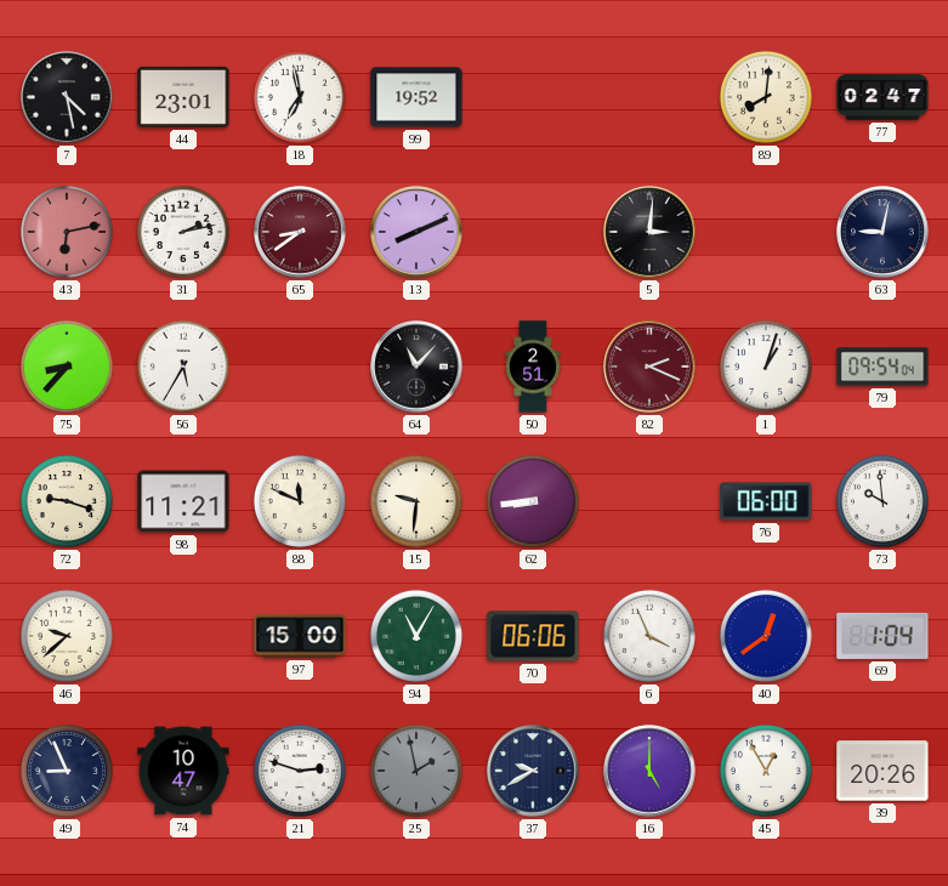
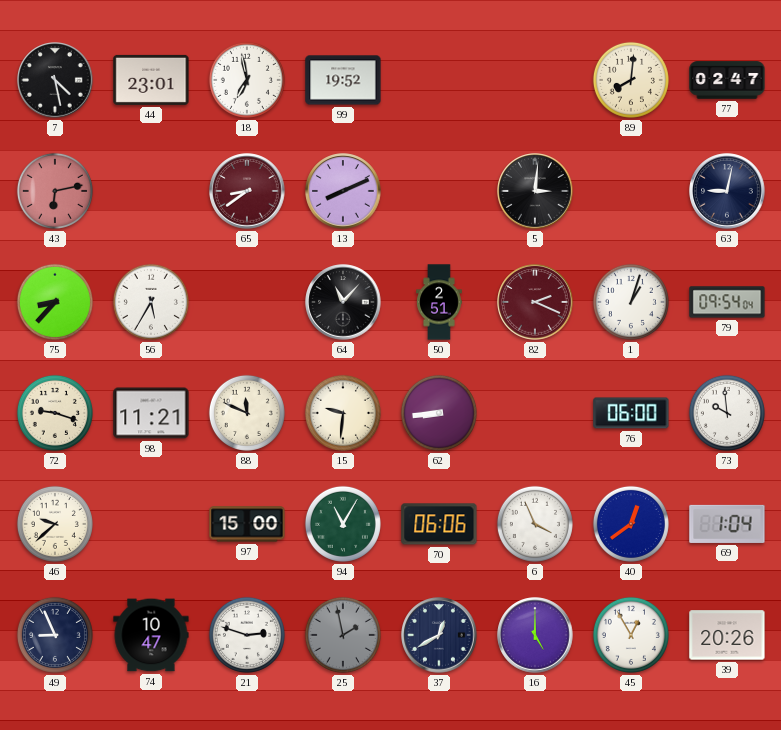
31: 2:13 -> none (183, 232)
37: 9:40 -> 12:40 (439, 635)
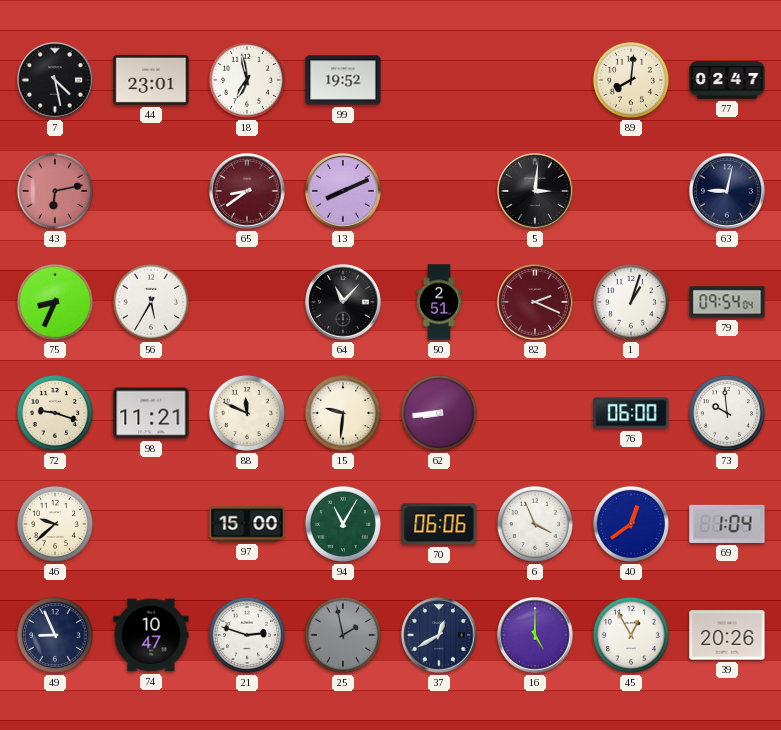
75: 8:37 -> 8:34 (55, 302)
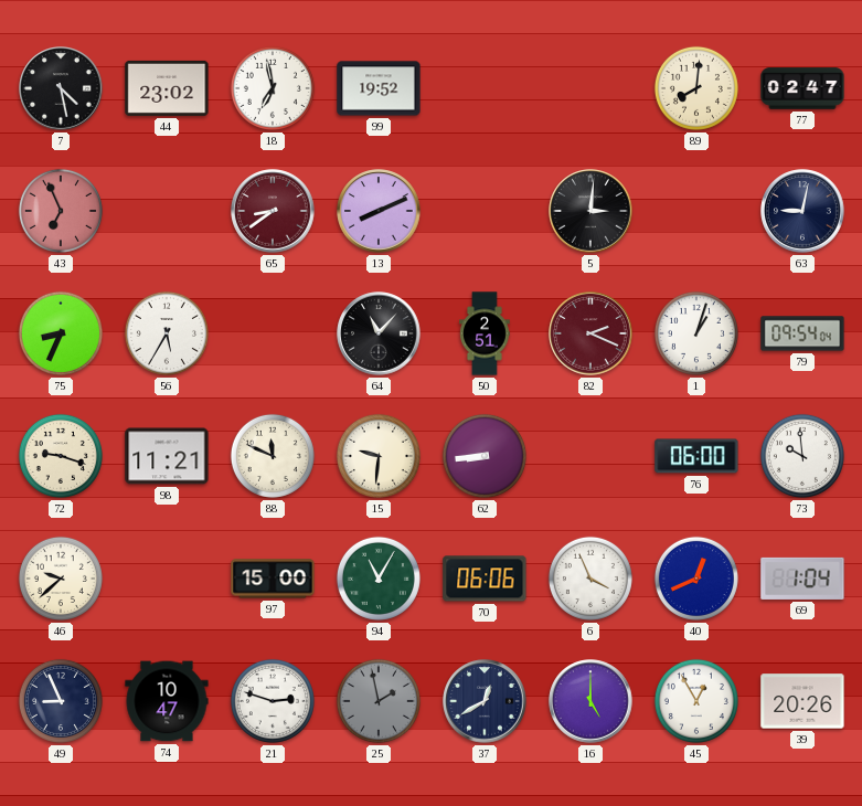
44: 23:01 -> 23:02 (167, 88)
43: 6:13 -> 6:56 (61, 211)
40: 12:39 -> 12:41 (696, 579)
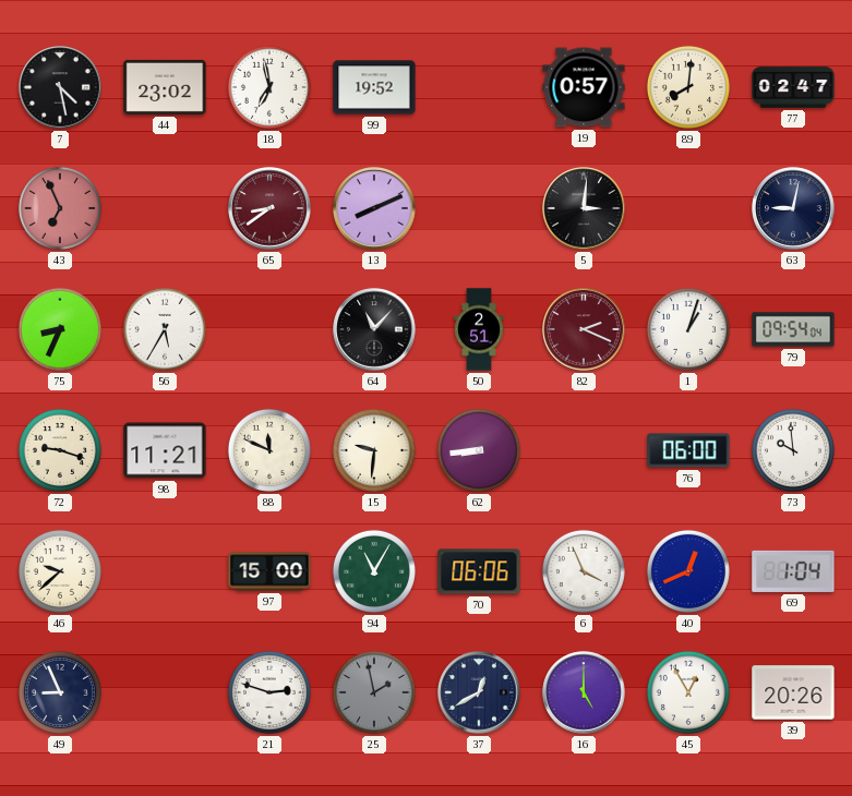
19: none -> 0:57 (584, 87)
74: 10:47 -> none (167, 701)
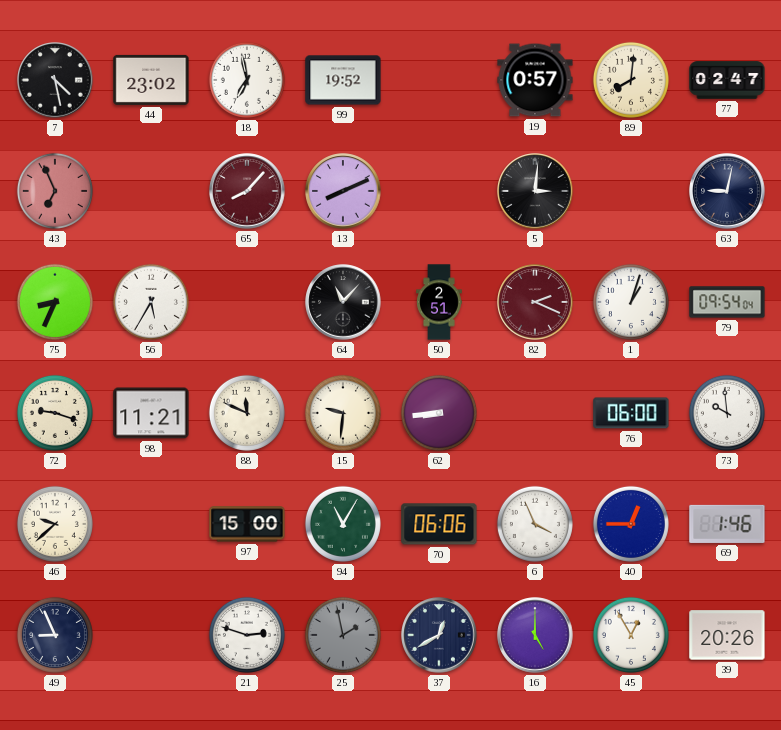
65: 8:39 -> 8:07 (247, 191)
40: 12:41 -> 12:45 (631, 524)
69: 1:04 -> 1:46 (727, 524)
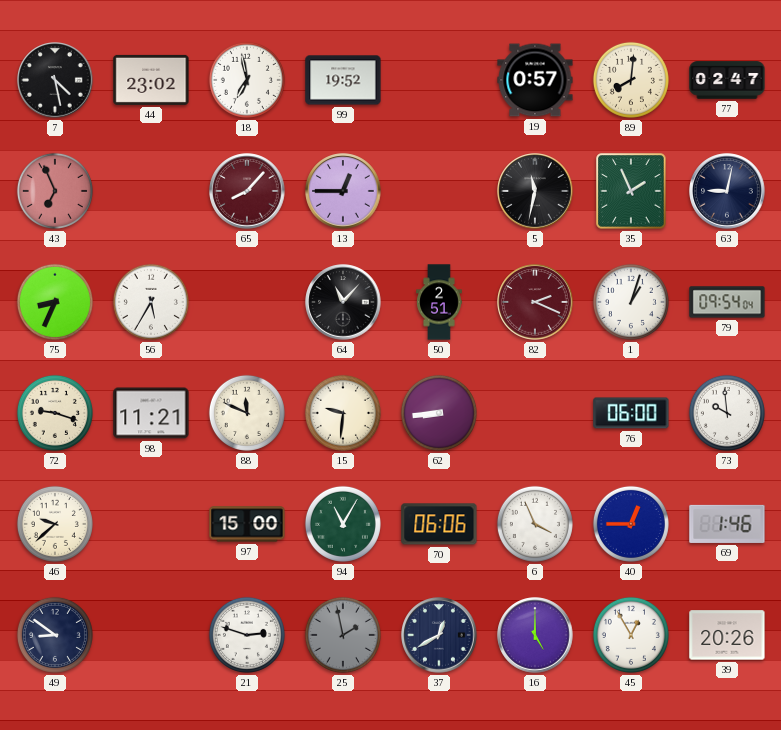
13: 8:11 -> 12:45 (343, 191)
5: 3:01 -> 11:32 (535, 191)
35: none -> 1:56 (631, 191)
49: 8:56 -> 8:51 (55, 635)
